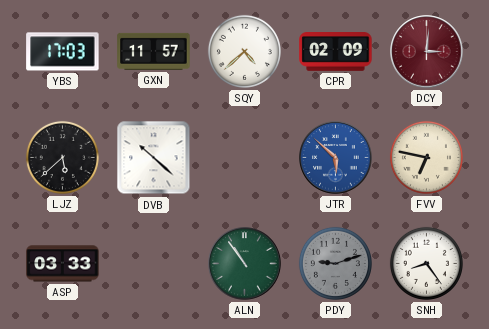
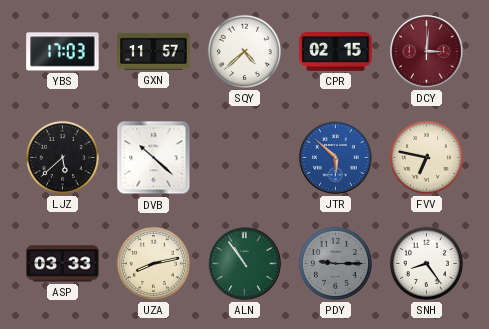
CPR: 02:09 -> 02:15 (336, 52)
UZA: none -> 8:13 (153, 263)
PDY: 9:12 -> 9:15 (335, 263)
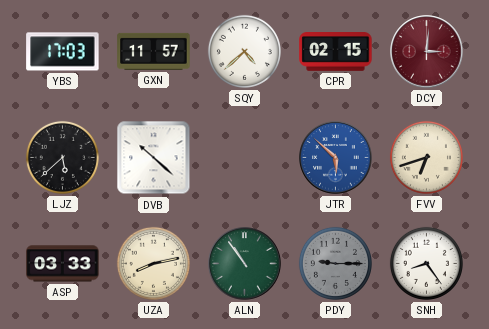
FVV: 6:47 -> 6:42 (426, 157)
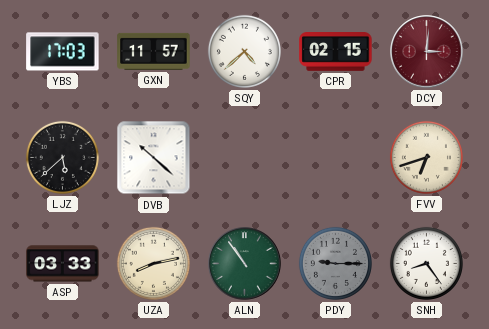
JTR: 5:52 -> none (336, 158)
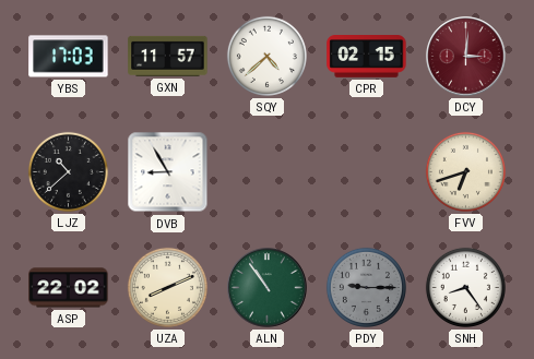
LJZ: 5:38 -> 10:38 (68, 171)
DVB: 10:22 -> 8:55 (168, 172)
ASP: 03:33 -> 22:02 (69, 288)
UZA: 8:13 -> 8:11 (167, 287)
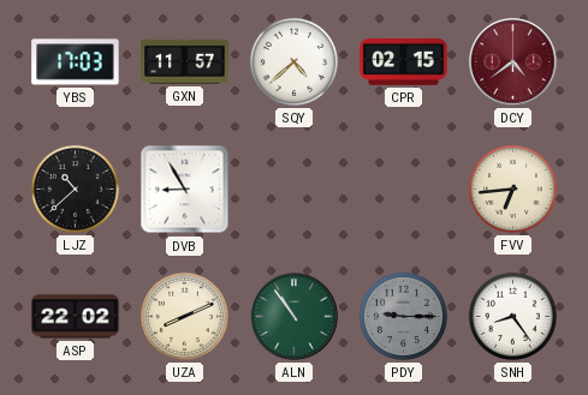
DCY: 3:01 -> 4:39 (513, 62)
FVV: 6:42 -> 6:44 (512, 188)
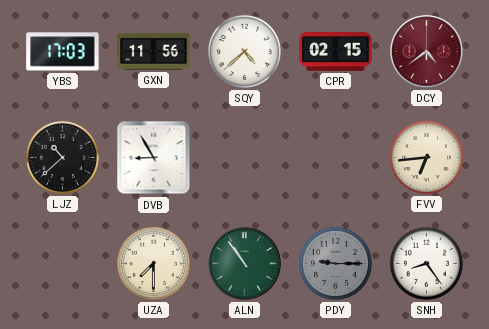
GXN: 11:57 -> 11:56 (154, 51)
ASP: 22:02 -> none (76, 317)
UZA: 8:11 -> 7:30 (153, 263)
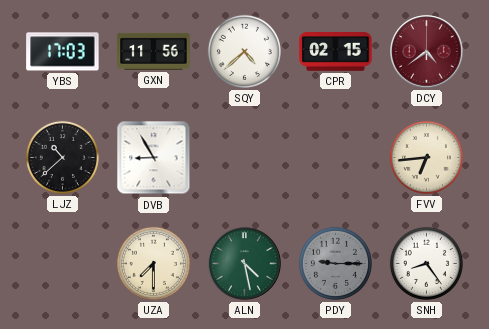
ALN: 10:54 -> 4:28 (245, 264)
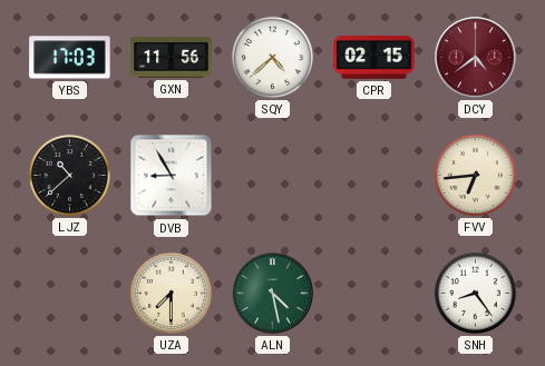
PDY: 9:15 -> none (335, 263)
